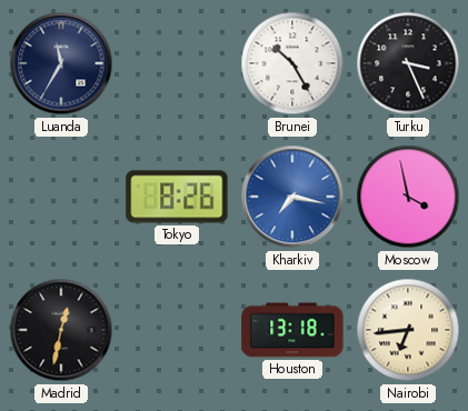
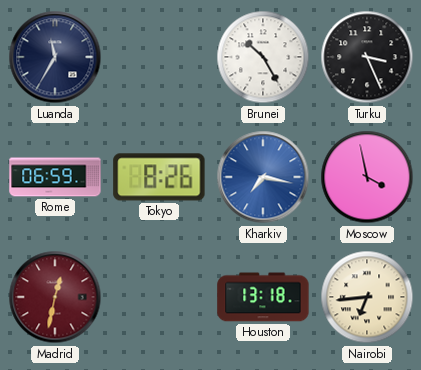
Rome: none -> 06:59 (55, 177)
Madrid dial: black -> burgundy (55, 297)
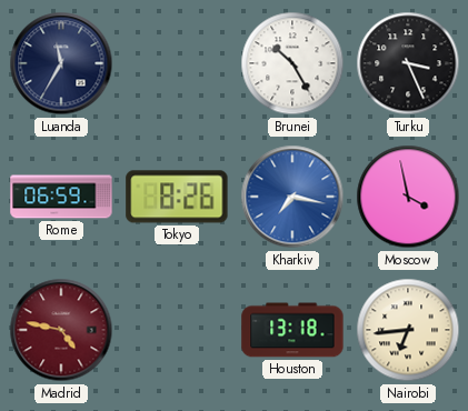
Madrid: 12:32 -> 4:47 (61, 330)
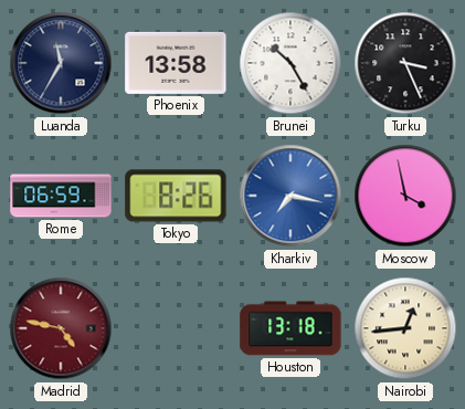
Phoenix: none -> 13:58 (176, 63)
Nairobi: 6:44 -> 12:44 (405, 328)
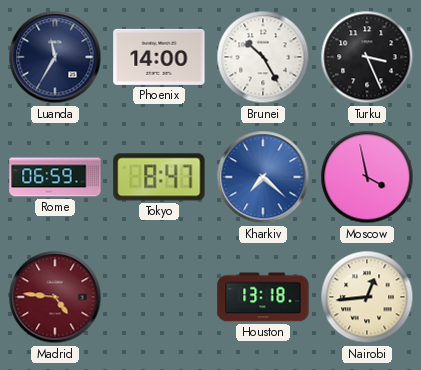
Phoenix: 13:58 -> 14:00 (159, 57)
Tokyo: 8:26 -> 8:47 (159, 177)
Kharkiv: 7:17 -> 7:22 (263, 177)
Madrid: 4:47 -> 4:46 (55, 297)
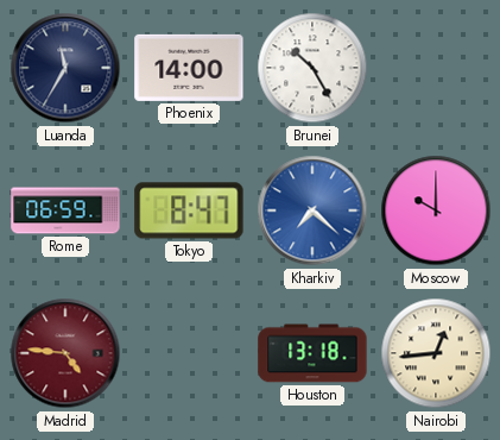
Turku: 3:26 -> none (367, 57)
Moscow: 3:58 -> 10:00 (436, 210)
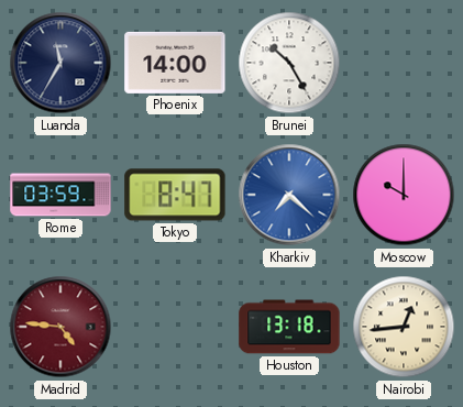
Rome: 06:59 -> 03:59 (60, 195)
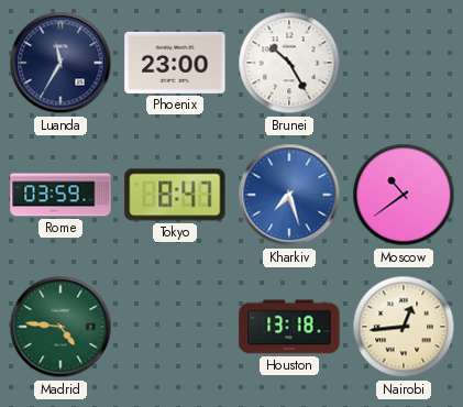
Phoenix: 14:00 -> 23:00 (175, 63)
Kharkiv: 7:22 -> 7:27 (289, 195)
Moscow: 10:00 -> 10:39 (404, 195)
Madrid dial: burgundy -> green (60, 327)
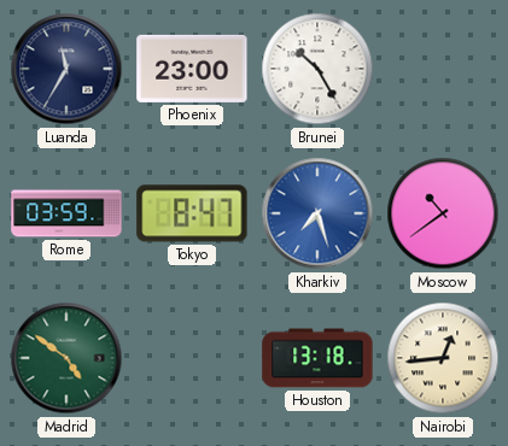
Madrid: 4:46 -> 4:51 (66, 358)
